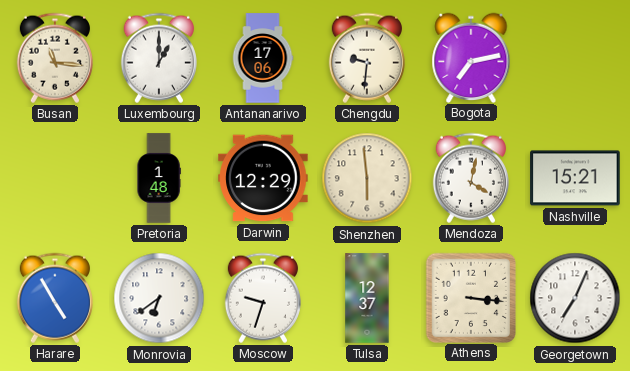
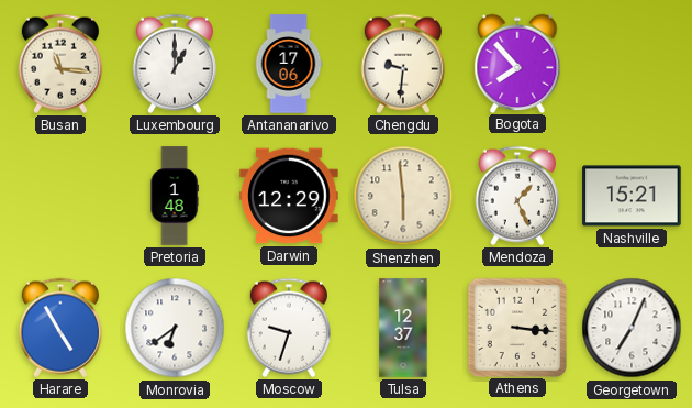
Bogota: 7:13 -> 7:53 (517, 63)
Mendoza: 4:02 -> 1:26 (517, 196)
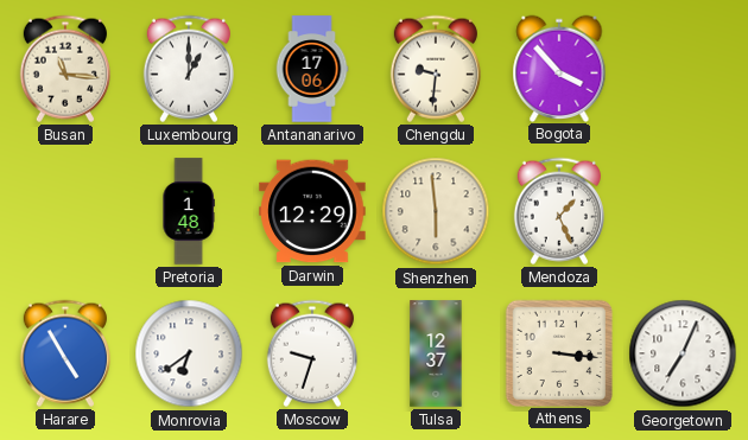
Bogota: 7:53 -> 3:53 (559, 68)
Nashville: 15:21 -> none (632, 196)
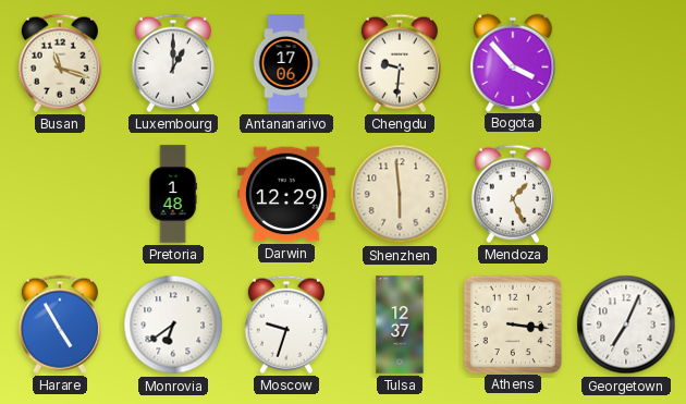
Busan: 11:16 -> 11:18 (60, 63)
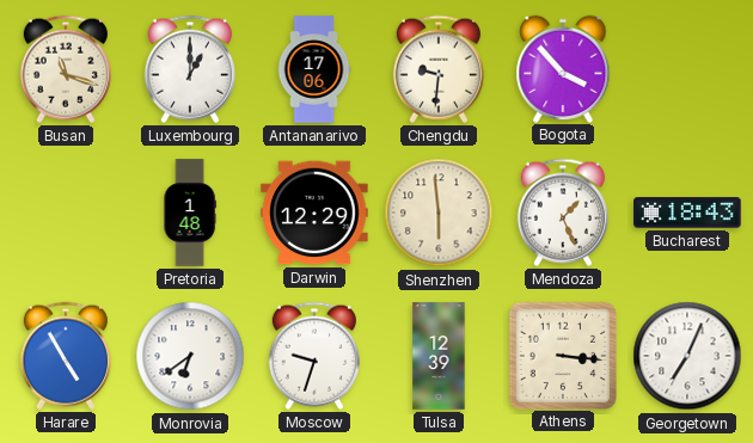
Bucharest: none -> 18:43 (687, 213)
Tulsa: 12:37 -> 12:39 (439, 356)
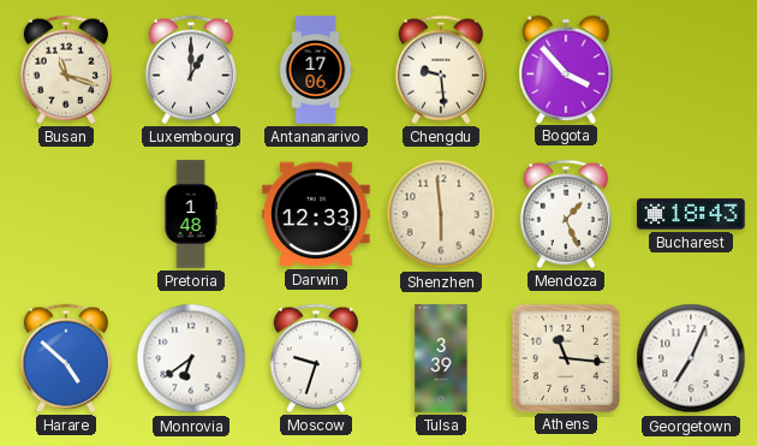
Chengdu: 9:31 -> 9:29 (441, 70)
Darwin: 12:29 -> 12:33 (316, 214)
Harare: 4:55 -> 4:52 (66, 358)
Tulsa: 12:39 -> 3:39 (441, 358)
Athens: 3:16 -> 11:16 (565, 357)
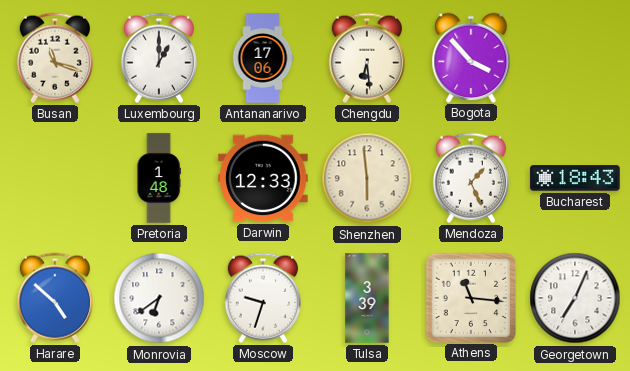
Chengdu: 9:29 -> 6:29 (367, 58)
